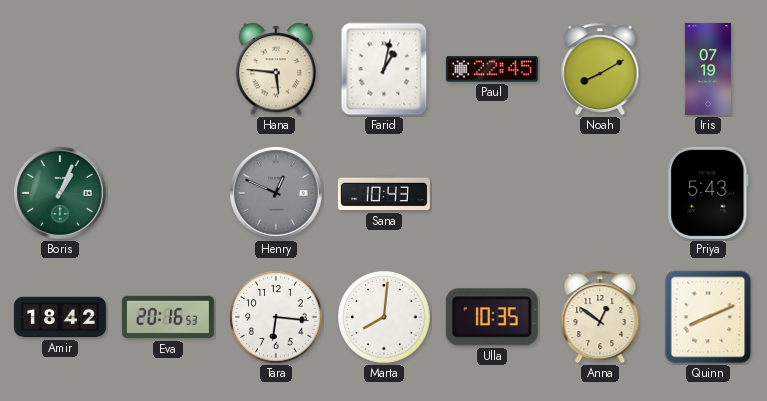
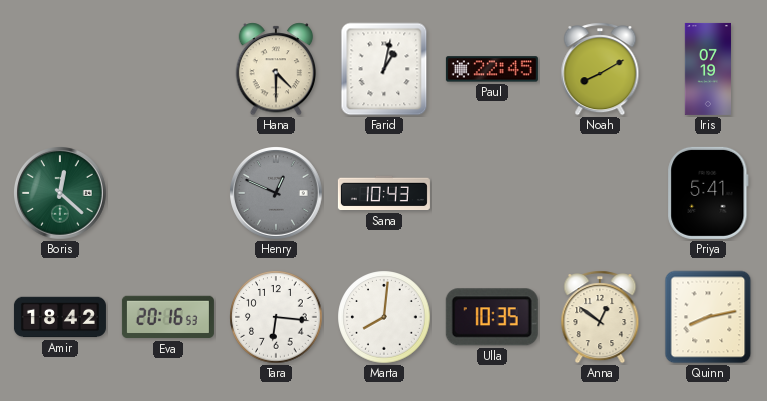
Hana: 5:46 -> 4:30 (276, 69)
Boris: 1:04 -> 12:22 (61, 194)
Priya: 5:43 -> 5:41 (708, 193)
Quinn: 8:11 -> 8:13 (708, 317)
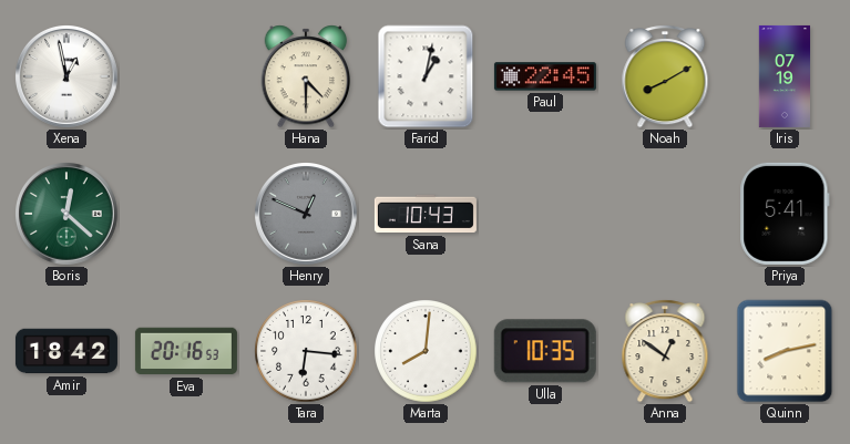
Xena: none -> 12:58 (68, 78)
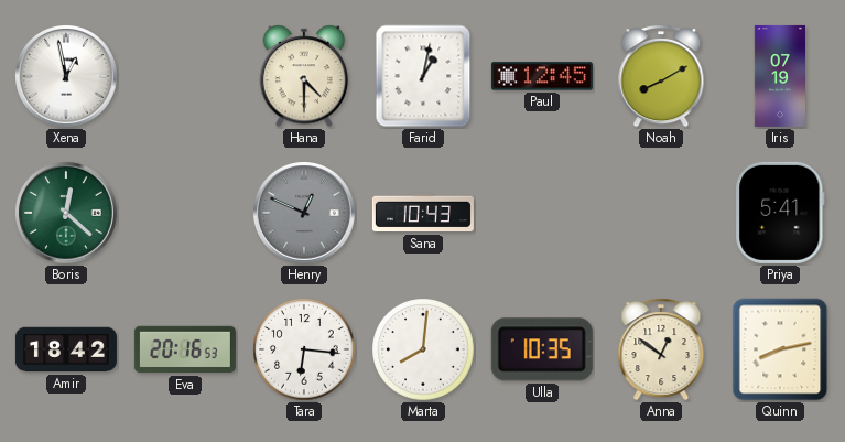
Paul: 22:45 -> 12:45 (542, 76)
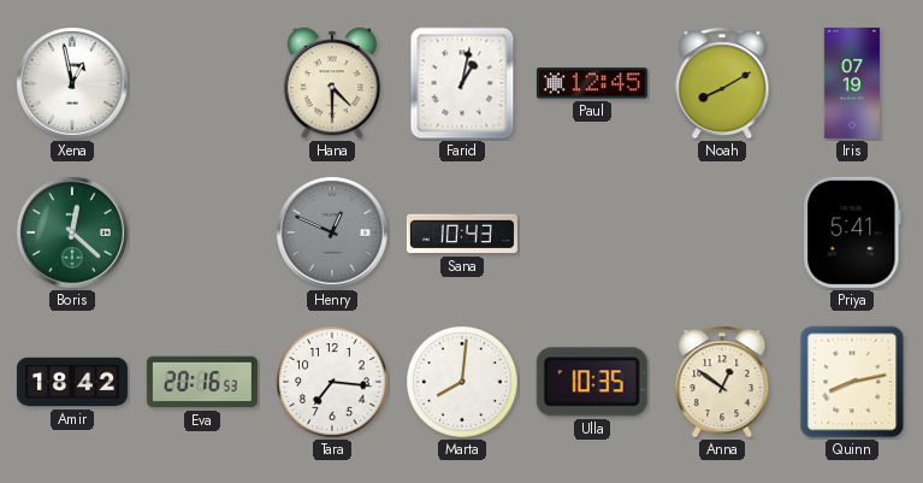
Tara: 6:16 -> 7:16 (332, 382)
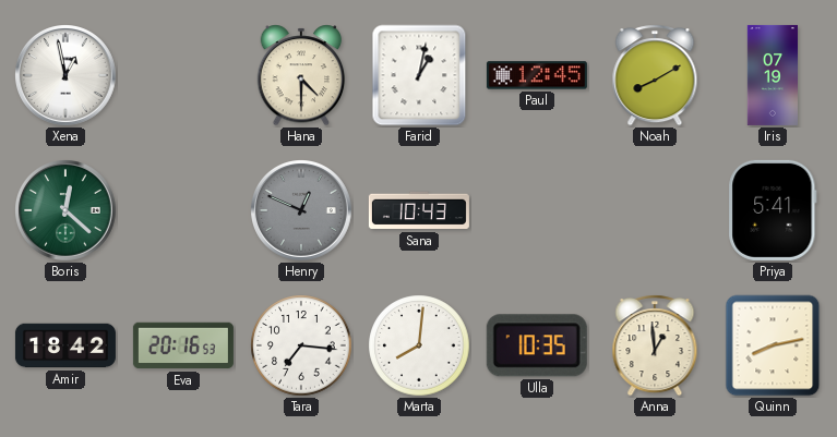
Anna: 12:51 -> 12:59 (655, 345)
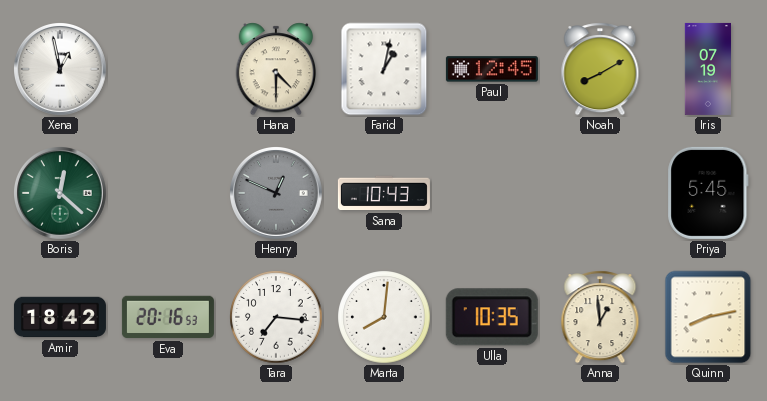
Priya: 5:41 -> 5:45 (708, 193)
